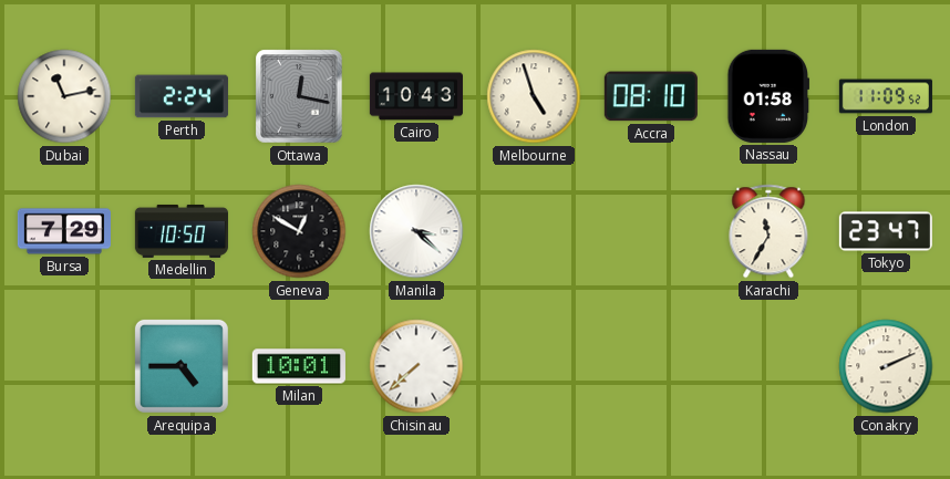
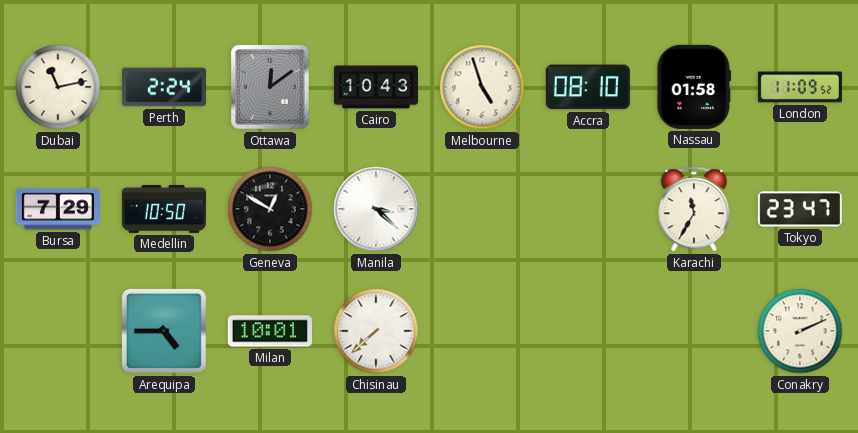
Ottawa: 12:17 -> 12:09 (270, 87)
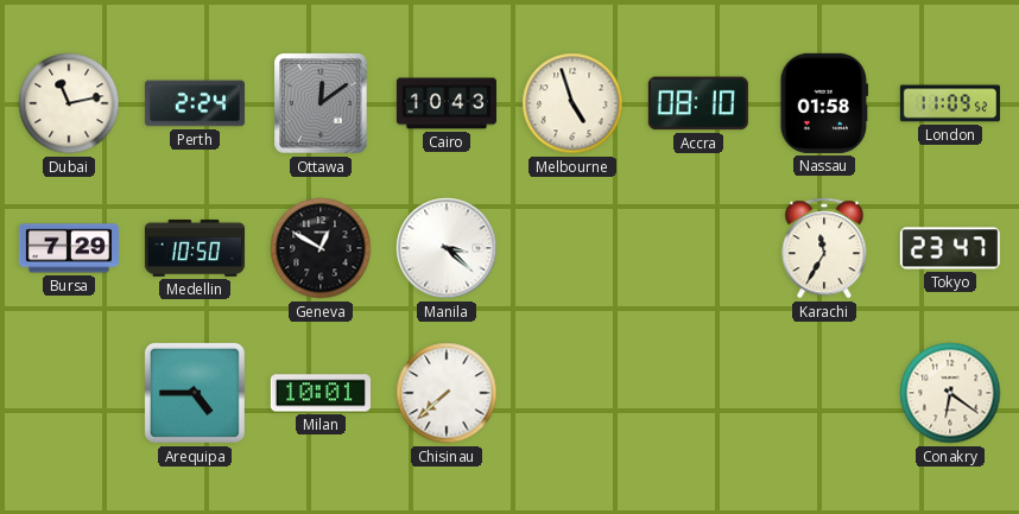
Conakry: 2:11 -> 6:21 (950, 393)
